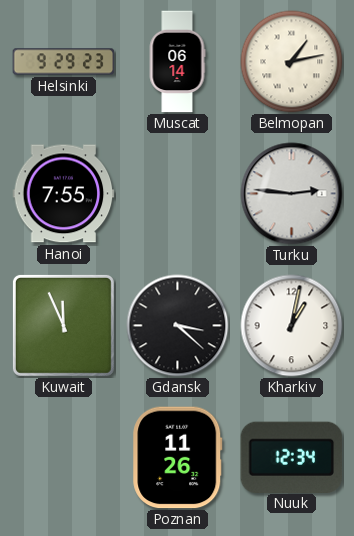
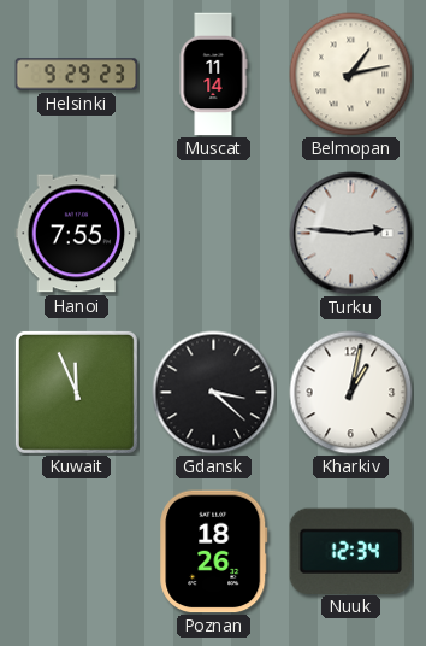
Muscat: 06:14 -> 11:14 (213, 75)
Poznan: 11:26 -> 18:26 (214, 552)
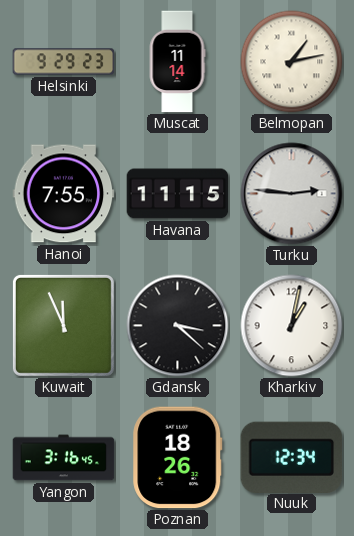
Havana: none -> 11:15 (178, 194)
Yangon: none -> 3:16 (64, 458)
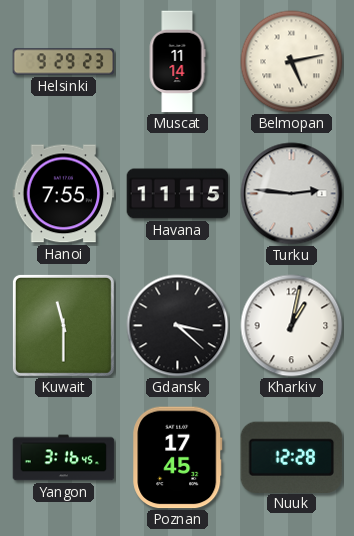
Belmopan: 1:13 -> 5:13 (292, 62)
Kuwait: 11:56 -> 11:30 (63, 325)
Poznan: 18:26 -> 17:45 (178, 458)
Nuuk: 12:34 -> 12:28 (292, 457)
